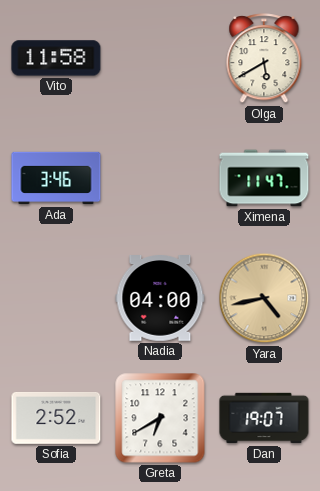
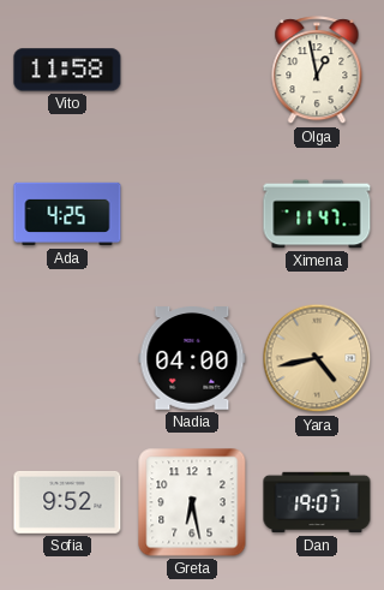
Olga: 5:40 -> 12:58 (317, 71)
Ada: 3:46 -> 4:25 (67, 214)
Sofia: 2:52 -> 9:52 (67, 502)
Greta: 6:40 -> 6:28 (192, 502)
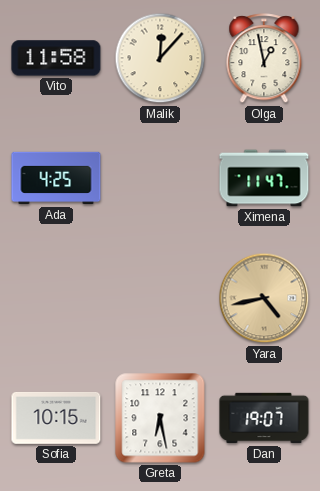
Malik: none -> 12:07 (160, 58)
Nadia: 04:00 -> none (192, 359)
Sofia: 9:52 -> 10:15 (56, 418)
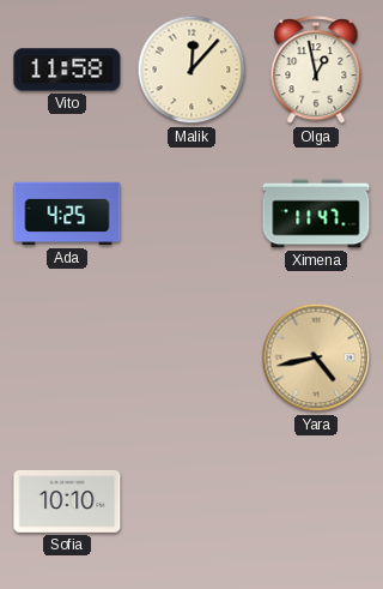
Sofia: 10:15 -> 10:10 (67, 501)
Greta: 6:28 -> none (160, 418)
Dan: 19:07 -> none (264, 418)
